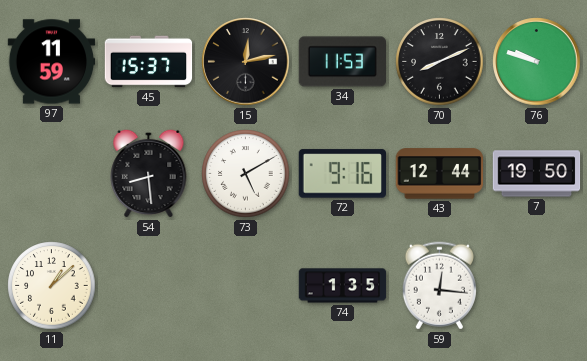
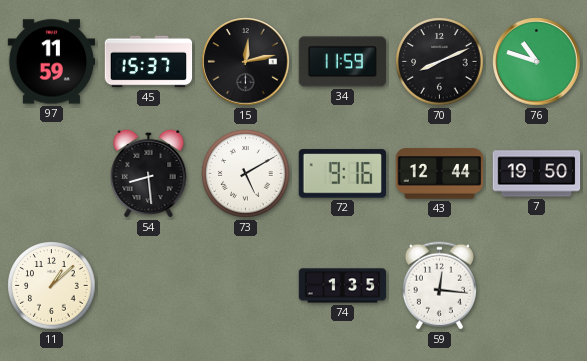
34: 11:53 -> 11:59 (342, 62)
76: 9:48 -> 10:48 (537, 62)
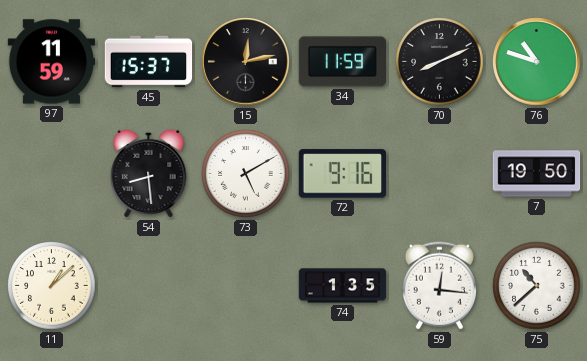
43: 12:44 -> none (440, 174)
75: none -> 10:38 (537, 286)
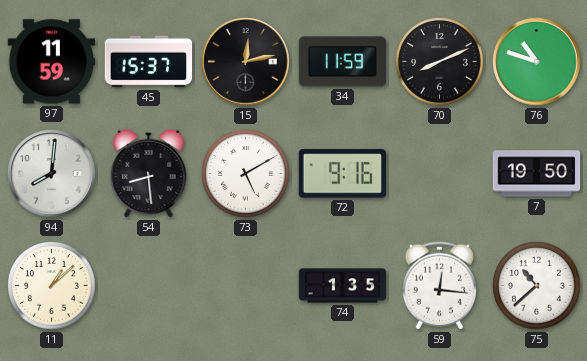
94: none -> 8:01 (52, 174)
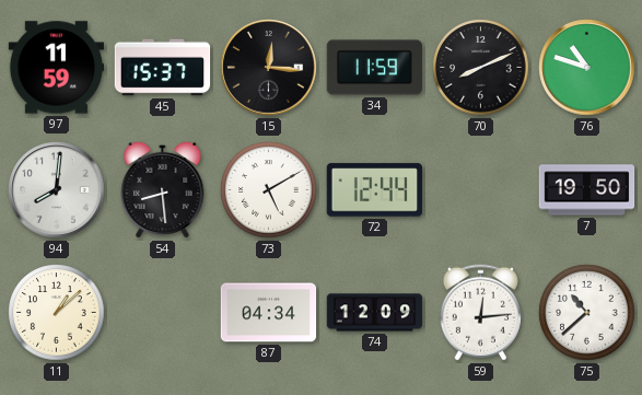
15: 12:13 -> 12:16 (269, 68)
72: 9:16 -> 12:44 (375, 190)
87: none -> 04:34 (269, 313)
74: 1:35 -> 12:09 (375, 313)
59: 12:16 -> 12:14 (480, 313)
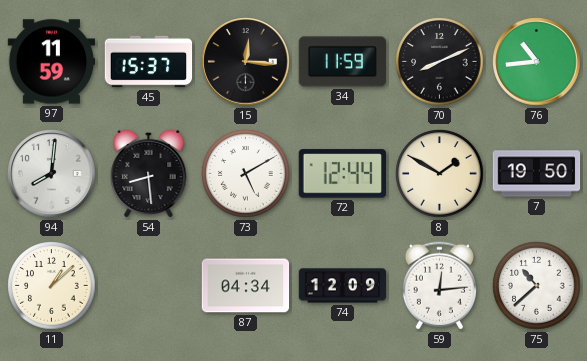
76: 10:48 -> 10:44 (537, 62)
8: none -> 1:50 (440, 174)
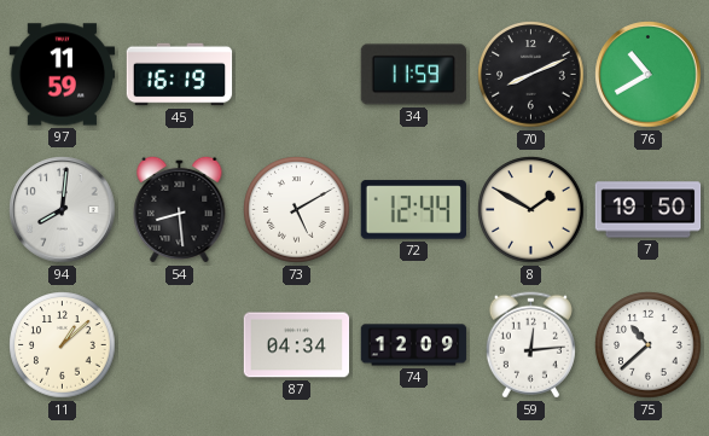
45: 15:37 -> 16:19 (180, 75)
15: 12:16 -> none (246, 62)
76: 10:44 -> 10:40 (649, 75)
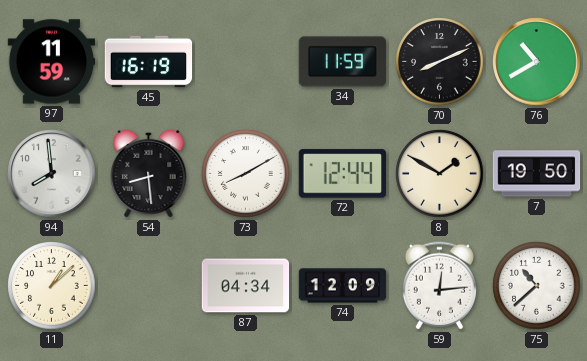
94: 8:01 -> 7:59 (52, 174)
73: 5:10 -> 8:10 (246, 174)
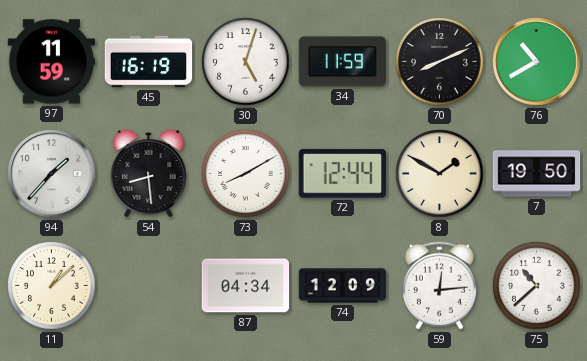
30: none -> 5:03 (246, 62)
94: 7:59 -> 1:37 (52, 174)
